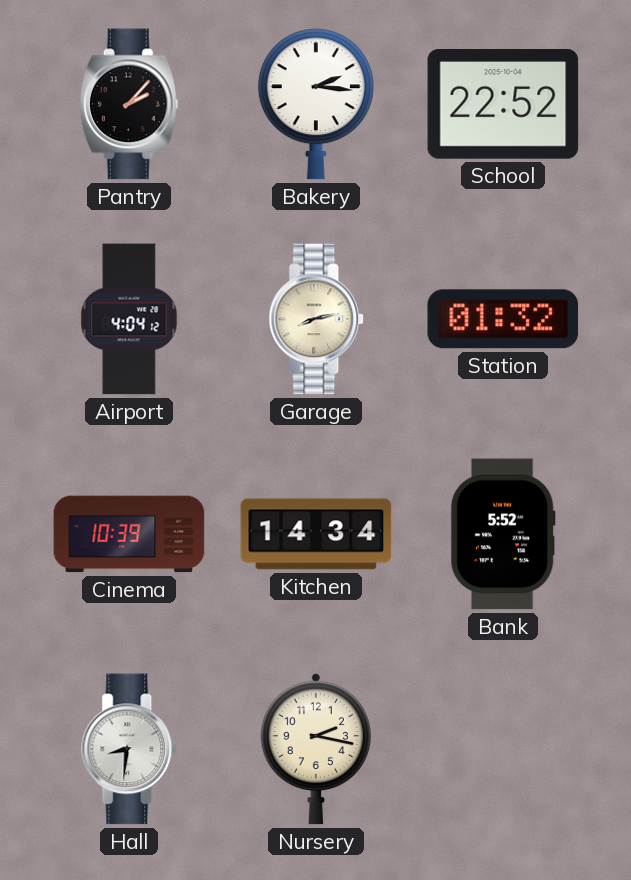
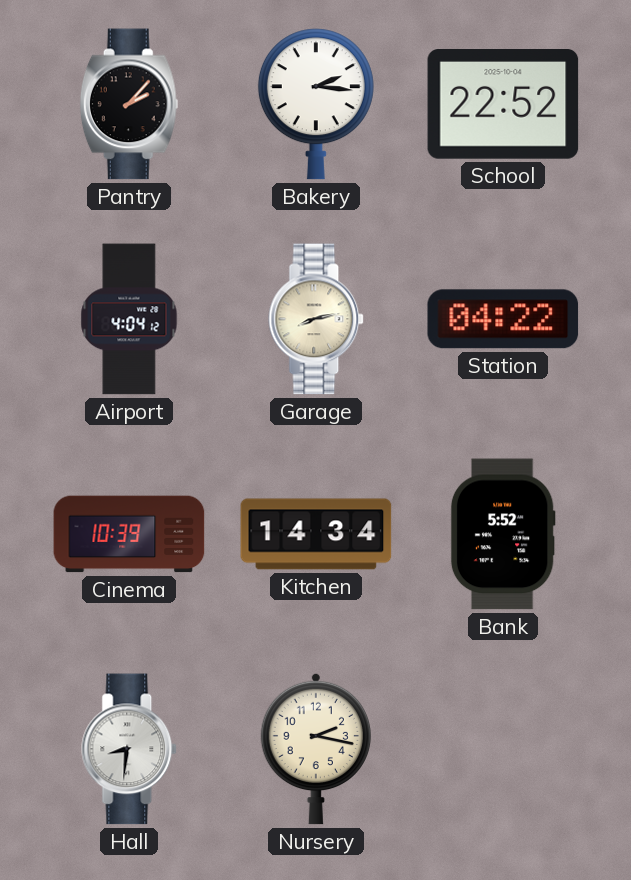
Station: 01:32 -> 04:22 (503, 319)
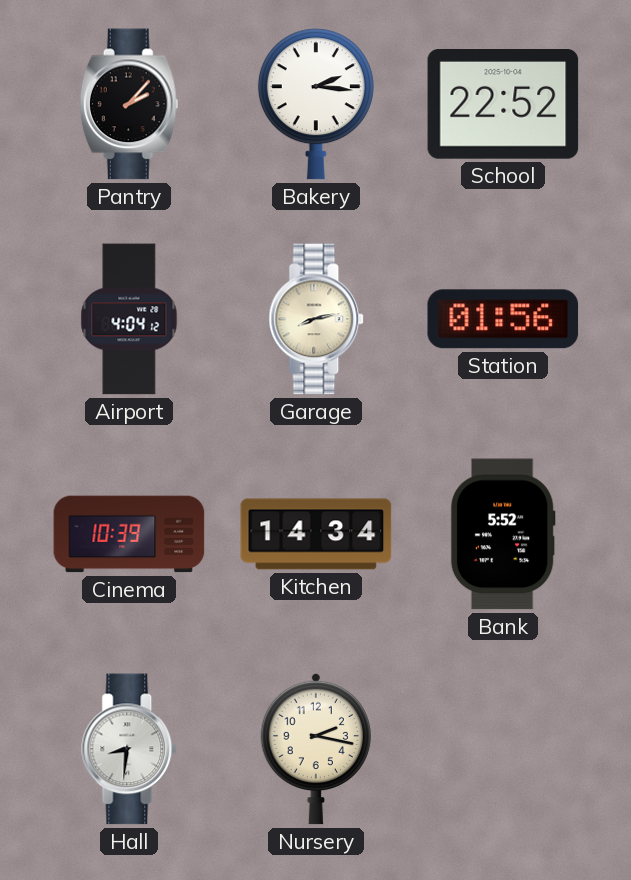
Station: 04:22 -> 01:56 (503, 319)
